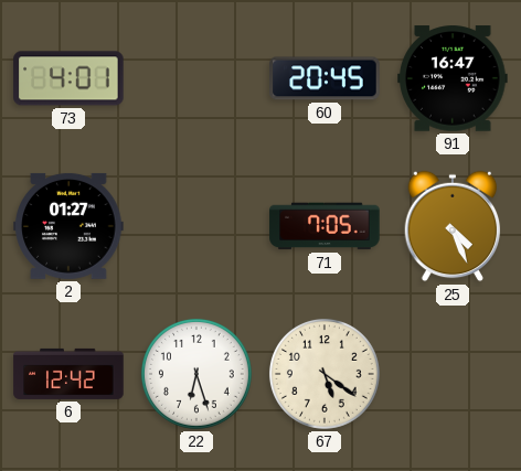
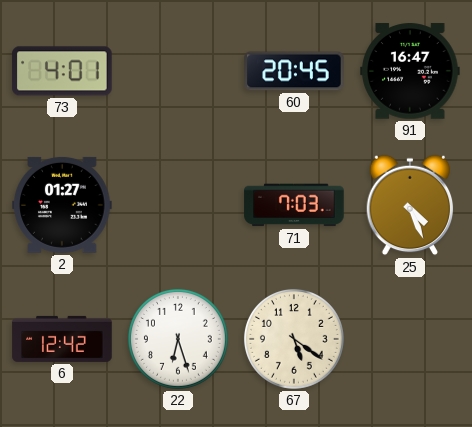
71: 7:05 -> 7:03 (294, 205)
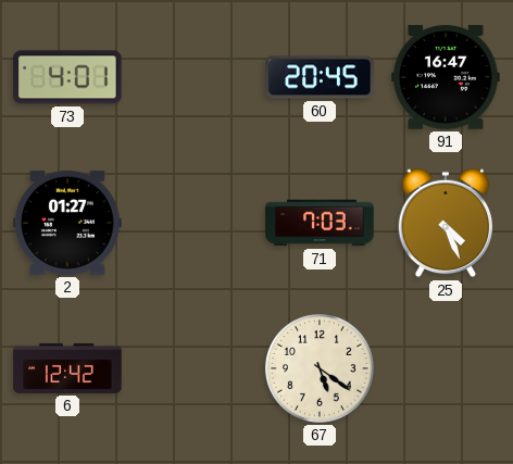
22: 6:27 -> none (178, 339)
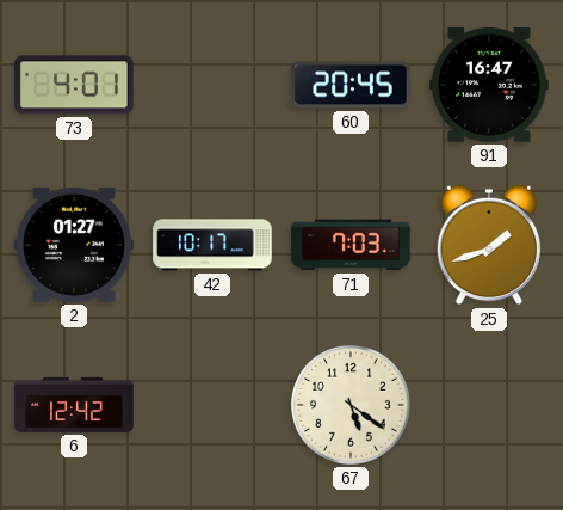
42: none -> 10:17 (212, 245)
25: 4:26 -> 1:42 (489, 245)
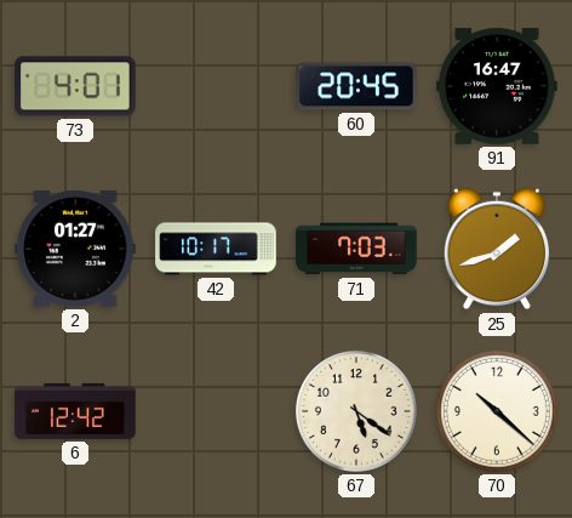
70: none -> 10:22 (497, 411)
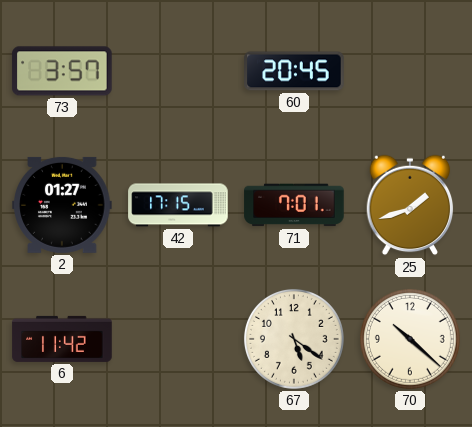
73: 4:01 -> 3:57 (62, 71)
91: 16:47 -> none (497, 86)
42: 10:17 -> 17:15 (178, 205)
71: 7:03 -> 7:01 (294, 205)
6: 12:42 -> 11:42 (62, 339)
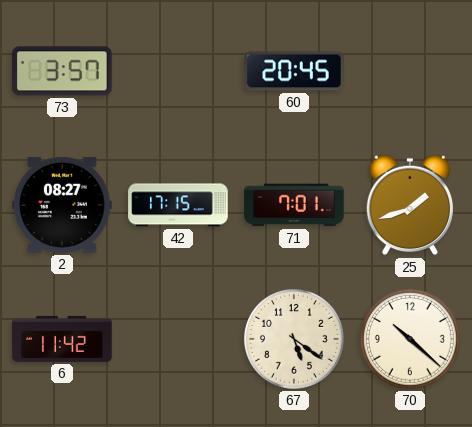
2: 01:27 -> 08:27 (62, 205)
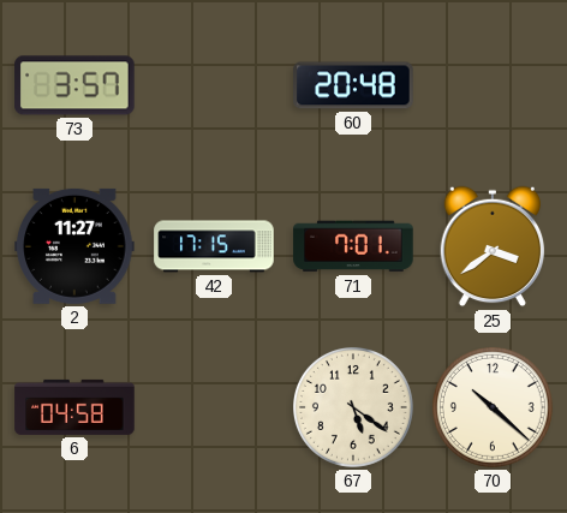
60: 20:45 -> 20:48 (353, 85)
2: 08:27 -> 11:27 (74, 246)
25: 1:42 -> 3:39 (493, 246)
6: 11:42 -> 04:58 (74, 407)
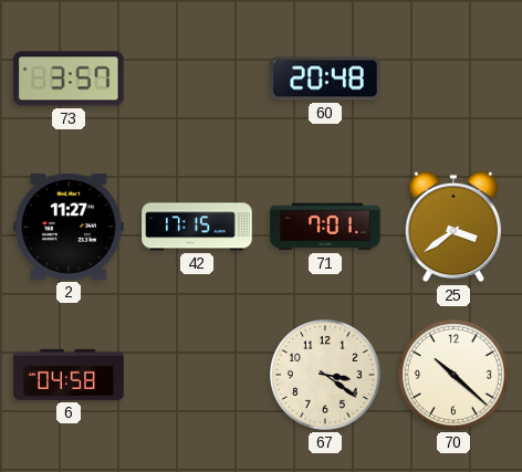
67: 5:21 -> 3:21 (325, 375)
